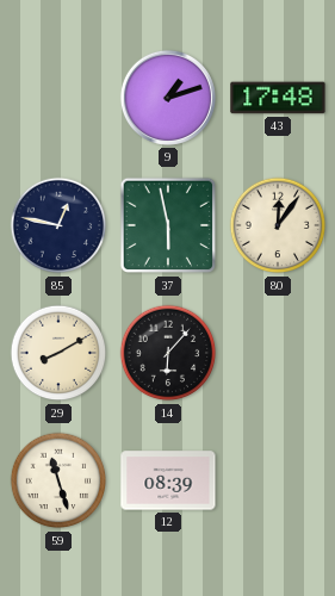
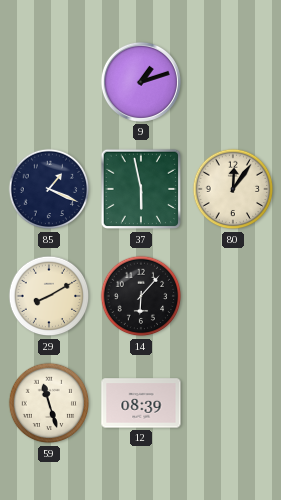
43: 17:48 -> none (278, 98)
85: 12:47 -> 1:19 (49, 189)
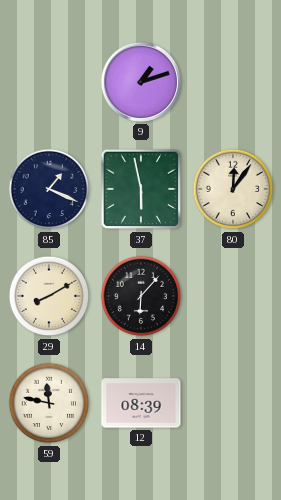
59: 11:27 -> 11:47 (49, 403)
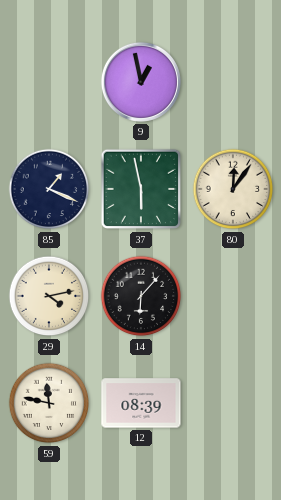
9: 1:12 -> 12:58 (141, 82)
29: 8:10 -> 4:13 (49, 296)
